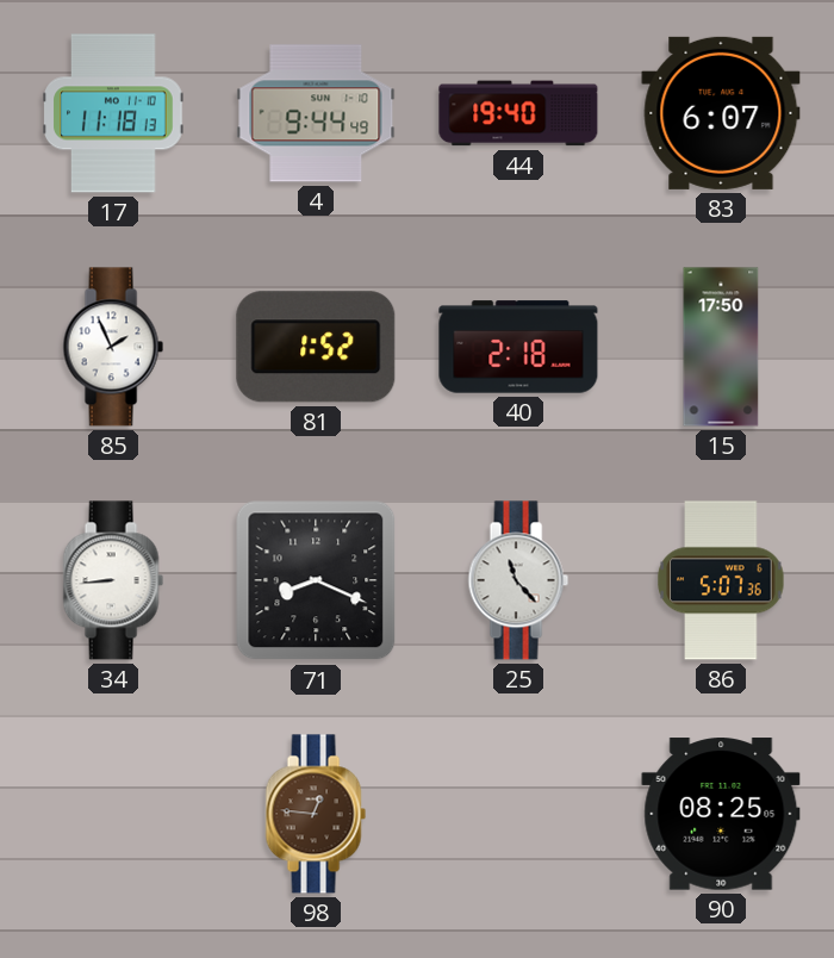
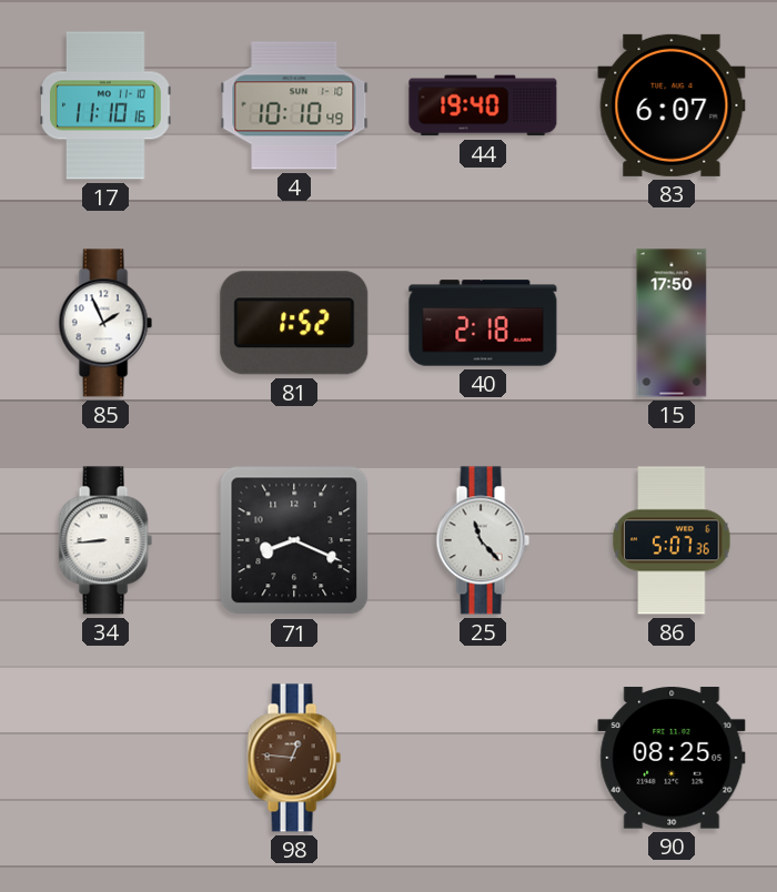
17: 11:18 -> 11:10 (105, 105)
4: 9:44 -> 10:10 (294, 105)
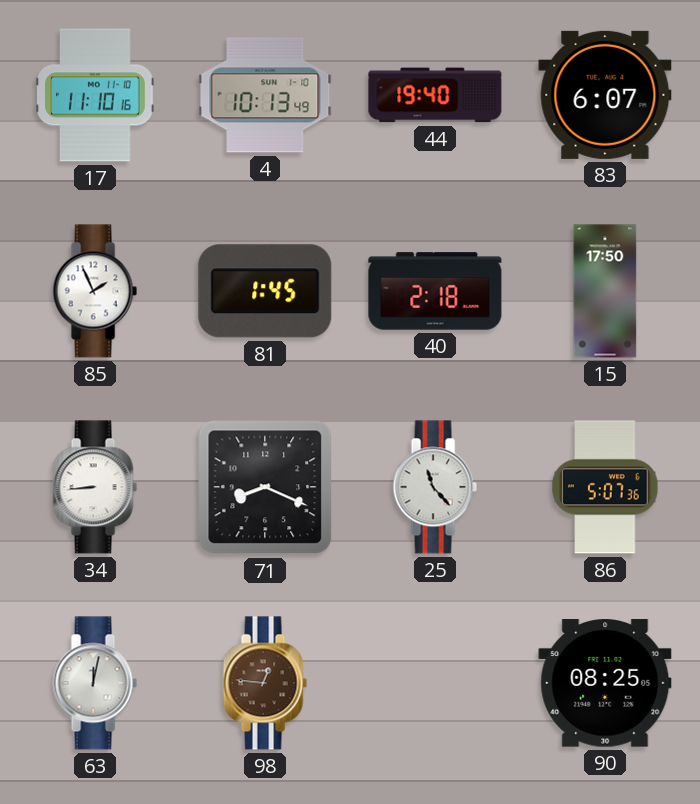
4: 10:10 -> 10:13 (265, 95)
81: 1:52 -> 1:45 (265, 291)
63: none -> 12:02 (95, 683)
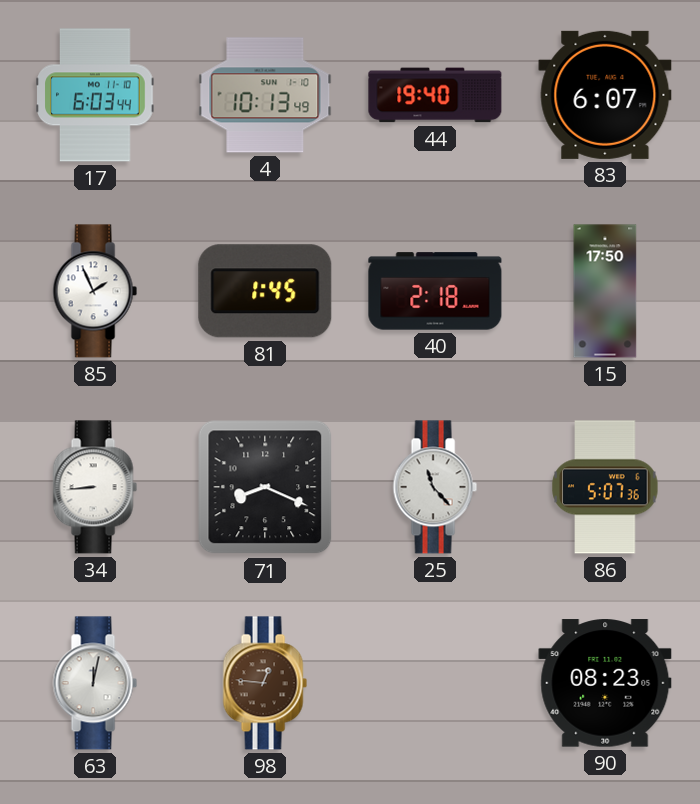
17: 11:10 -> 6:03 (95, 95)
90: 08:25 -> 08:23 (605, 683)
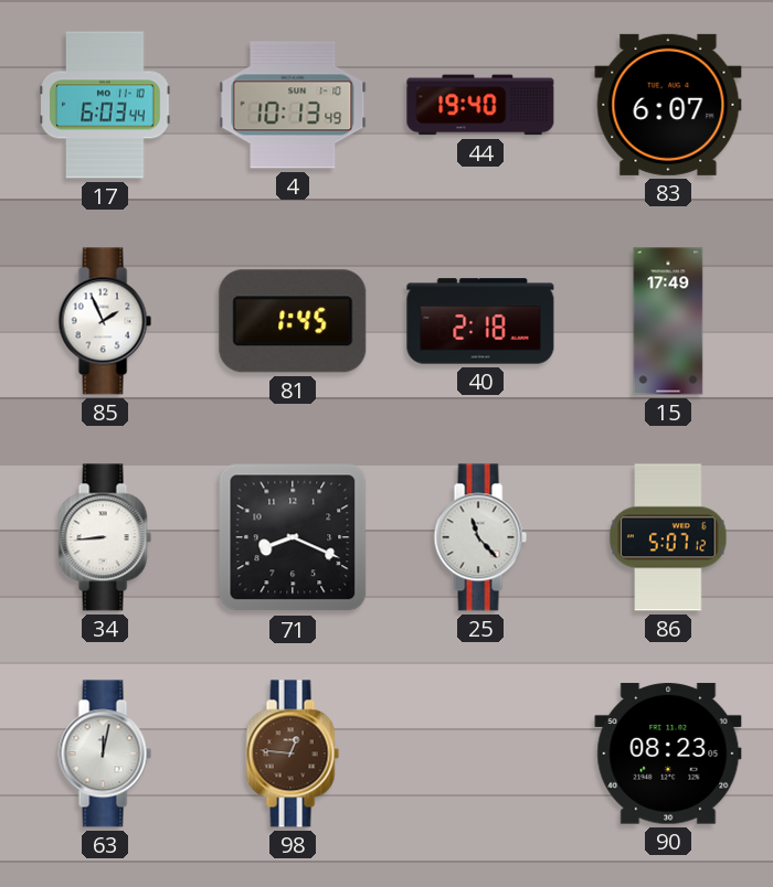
15: 17:50 -> 17:49 (668, 321)
86: 5:07:36 -> 5:07:12 (668, 537)
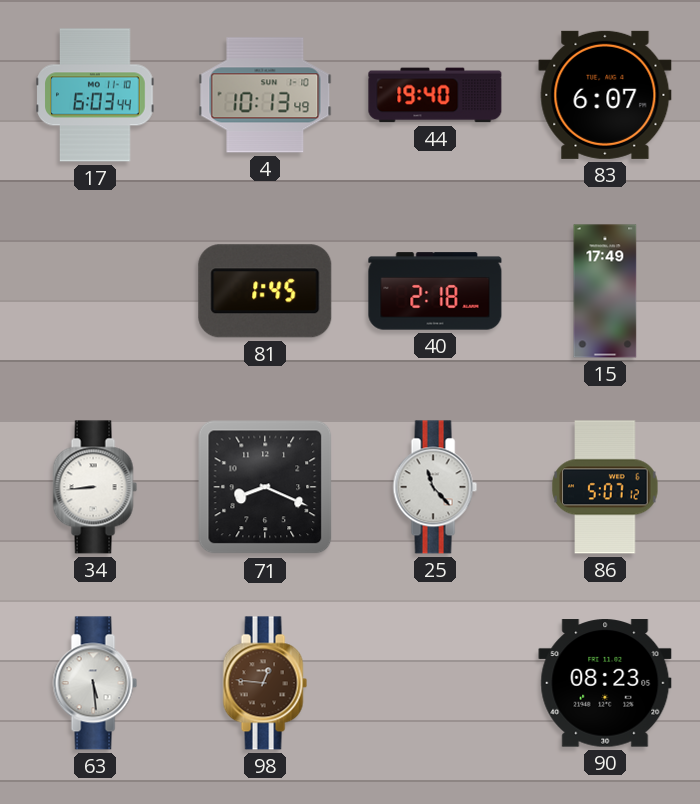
85: 1:56 -> none (105, 321)
63: 12:02 -> 5:29 (95, 683)
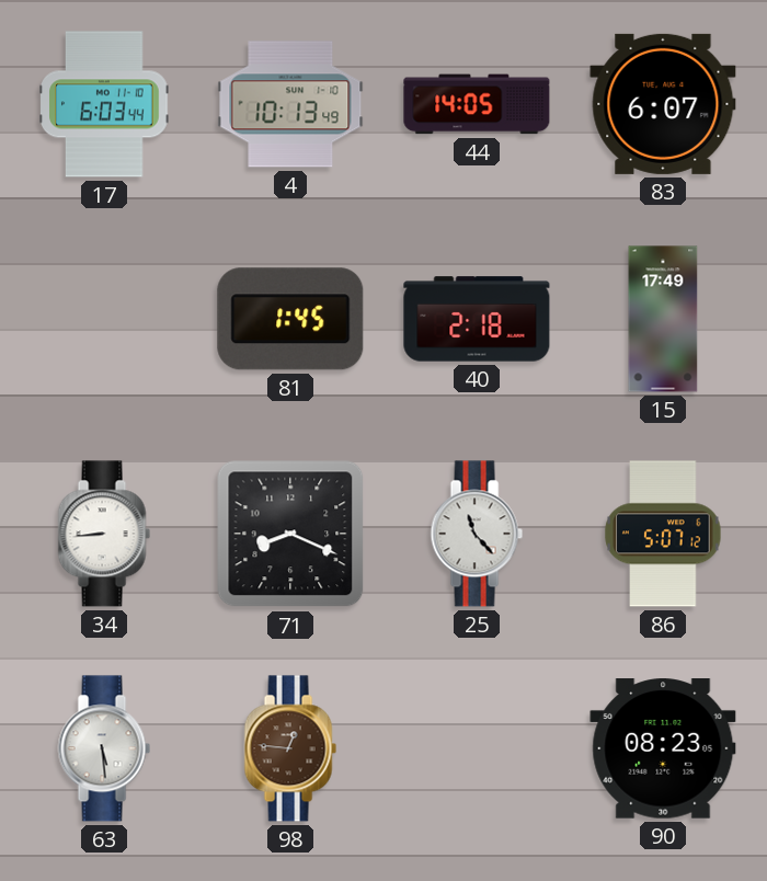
44: 19:40 -> 14:05 (477, 104)
